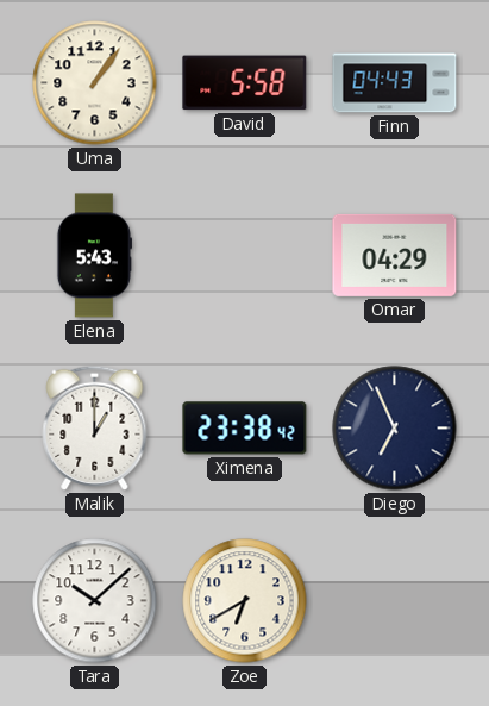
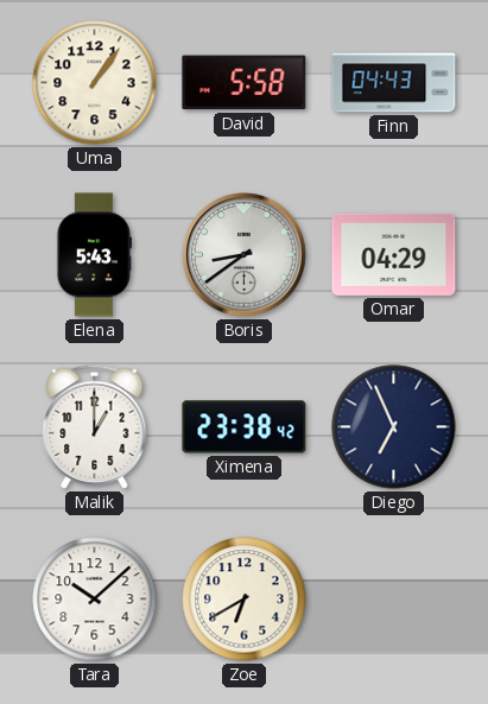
Boris: none -> 8:39 (245, 255)
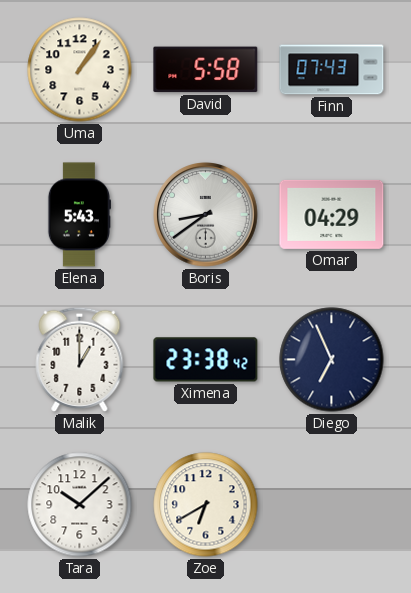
Finn: 04:43 -> 07:43 (332, 70)
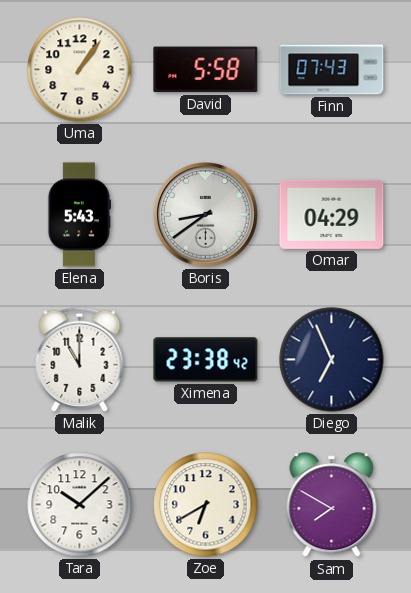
Malik: 1:00 -> 11:00 (80, 359)
Sam: none -> 7:50 (332, 505)
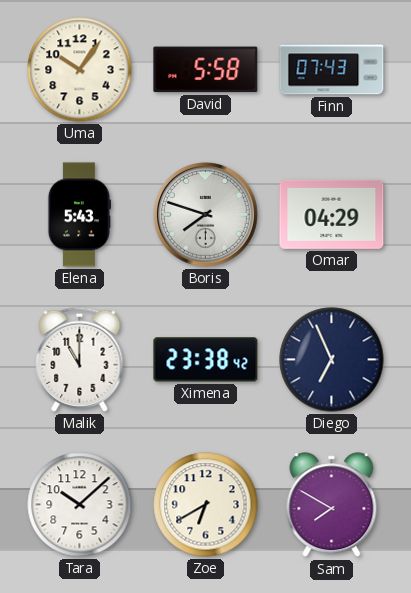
Uma: 1:06 -> 10:06 (80, 70)
Boris: 8:39 -> 7:48 (206, 215)
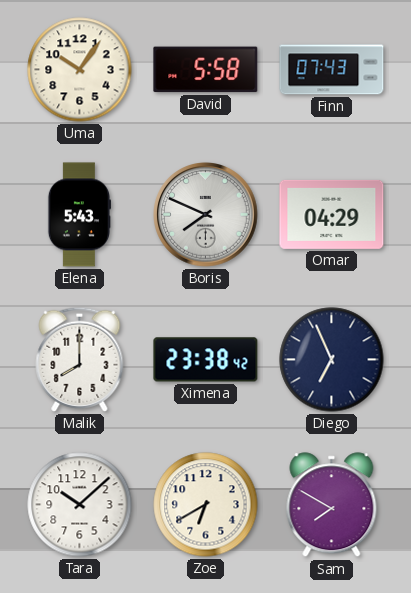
Boris: 7:48 -> 7:49 (206, 215)
Malik: 11:00 -> 8:00 (80, 359)
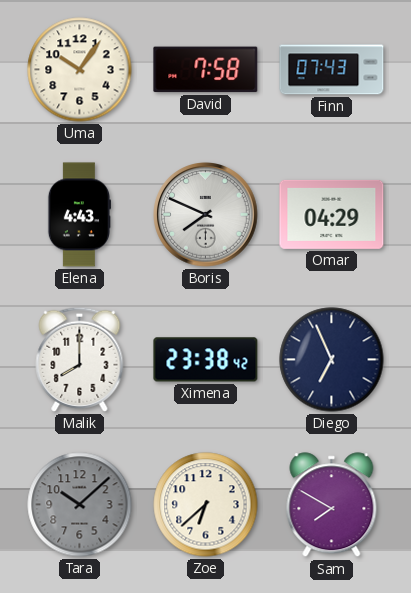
David: 5:58 -> 7:58 (206, 70)
Elena: 5:43 -> 4:43 (78, 215)
Tara dial: white -> grey (80, 505)
Zoe: 6:40 -> 6:38 (206, 505)
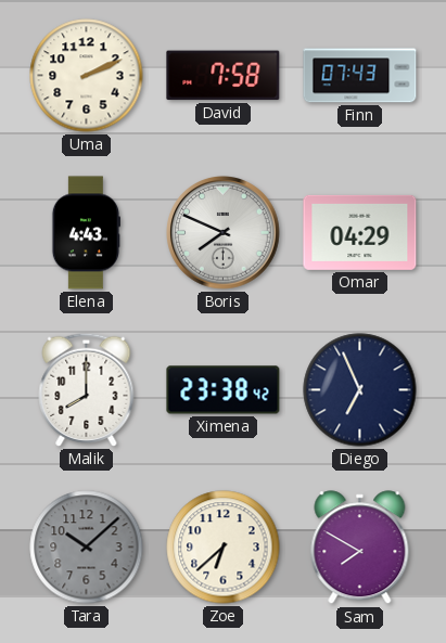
Uma: 10:06 -> 2:11 (87, 76)
